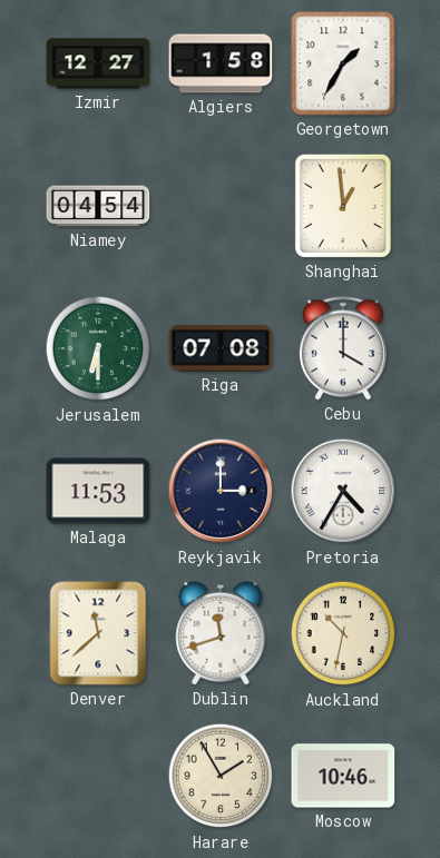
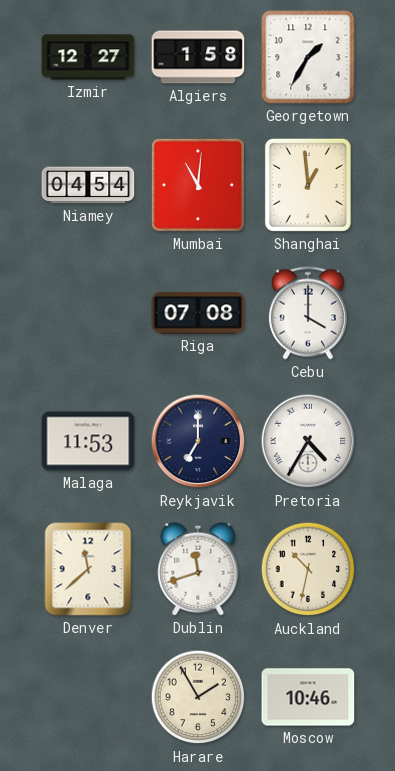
Mumbai: none -> 11:01 (198, 185)
Jerusalem: 6:30 -> none (98, 348)
Reykjavik: 3:00 -> 7:00 (198, 441)
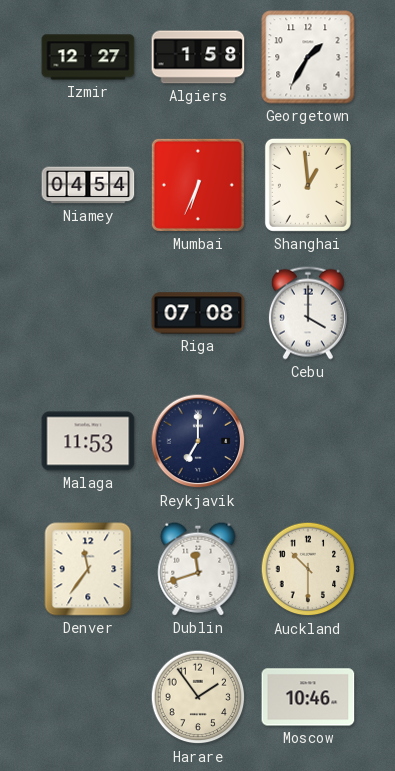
Mumbai: 11:01 -> 6:34 (198, 185)
Pretoria: 4:35 -> none (308, 441)
Denver: 11:38 -> 11:36 (88, 569)
Auckland: 10:32 -> 10:30 (308, 569)
Harare: 1:55 -> 1:54 (198, 697)
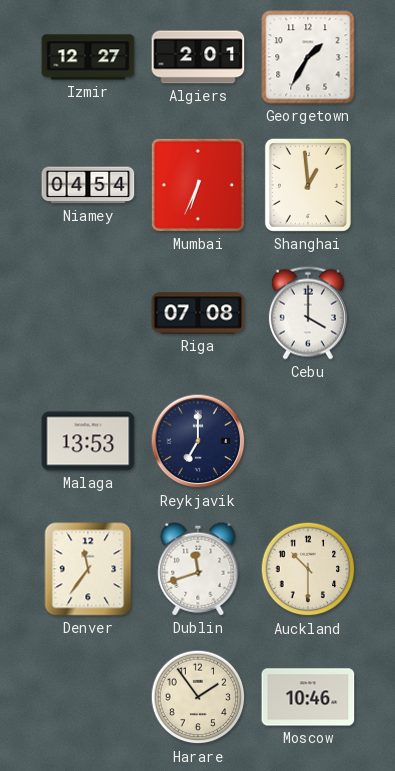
Algiers: 1:58 -> 2:01 (198, 57)
Malaga: 11:53 -> 13:53 (88, 441)
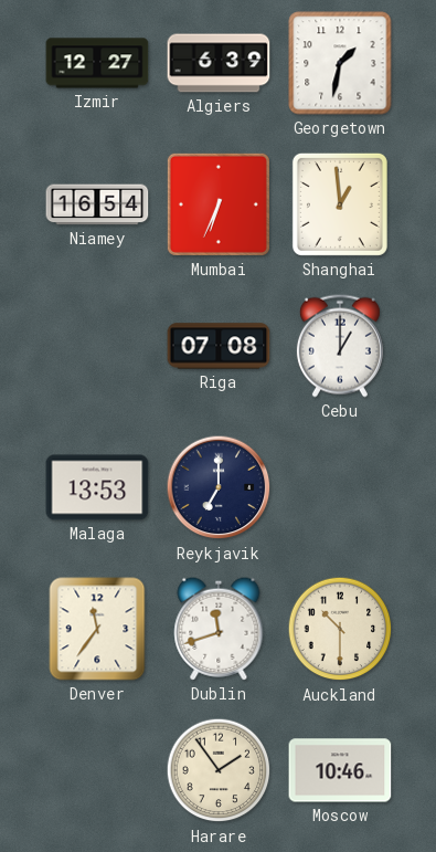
Algiers: 2:01 -> 6:39 (219, 63)
Georgetown: 1:35 -> 1:32 (340, 63)
Niamey: 04:54 -> 16:54 (97, 204)
Cebu: 4:00 -> 1:00 (340, 346)
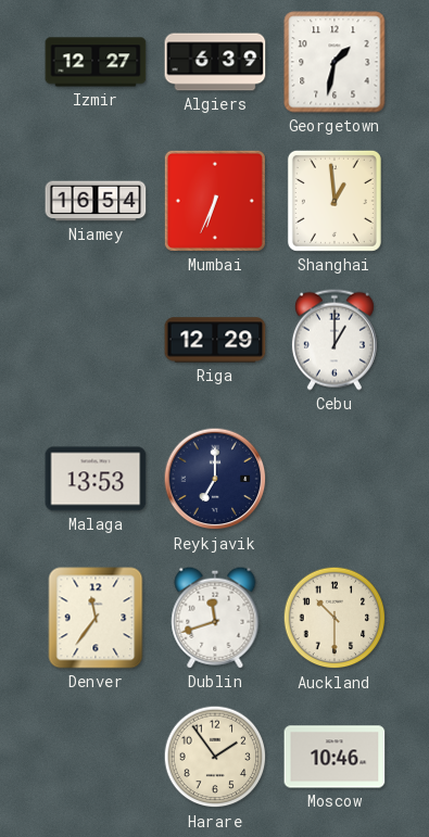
Riga: 07:08 -> 12:29 (215, 340)
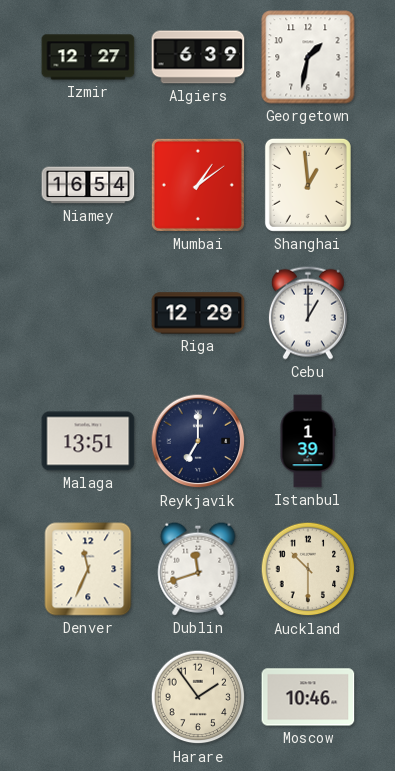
Mumbai: 6:34 -> 1:09 (198, 185)
Malaga: 13:53 -> 13:51 (88, 441)
Istanbul: none -> 1:39 (308, 441)
Denver: 11:36 -> 11:34 (88, 569)
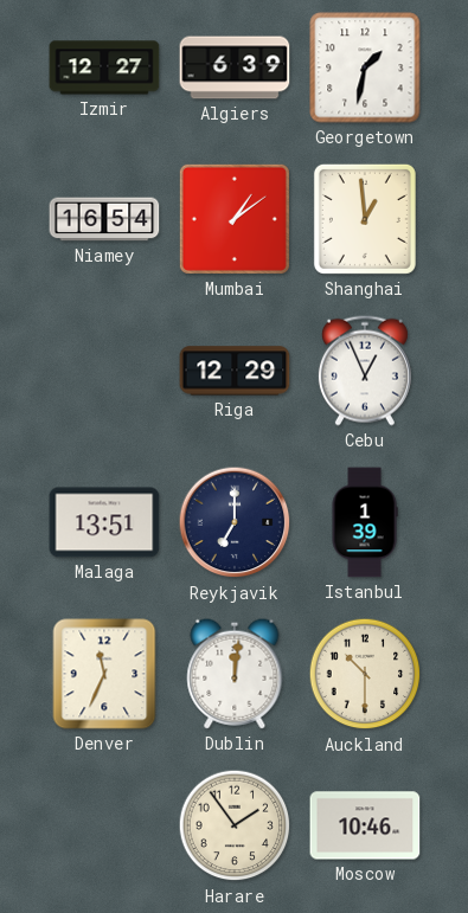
Cebu: 1:00 -> 12:56 (365, 371)
Dublin: 11:42 -> 12:01 (235, 674)
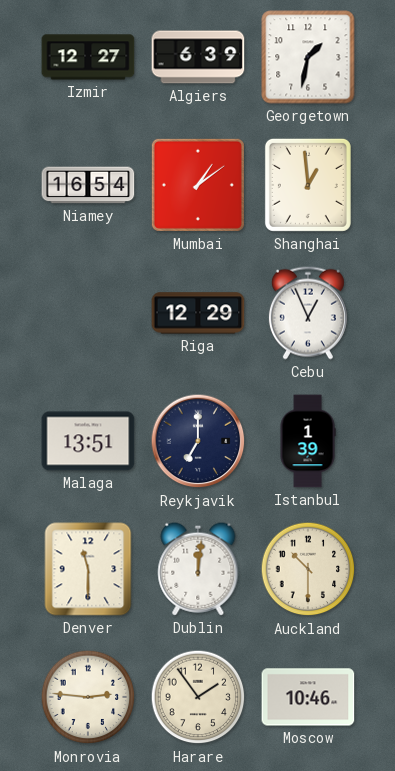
Denver: 11:34 -> 11:30 (88, 569)
Monrovia: none -> 2:46 (88, 697)
